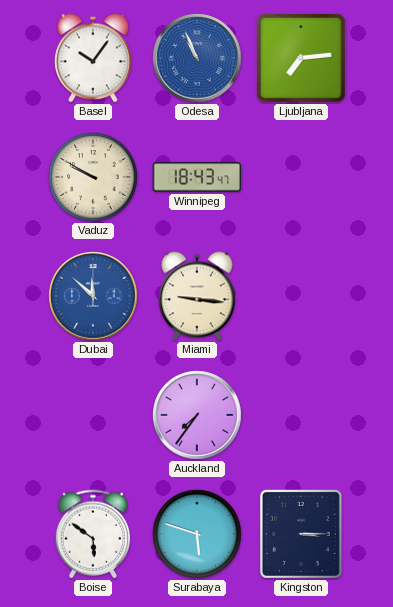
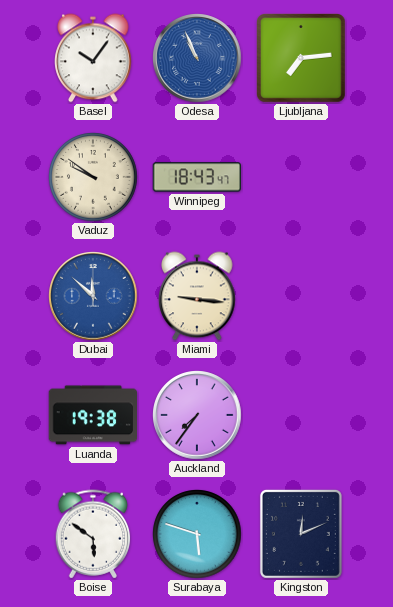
Vaduz: 9:50 -> 9:51 (93, 177)
Luanda: none -> 19:38 (93, 415)
Kingston: 3:15 -> 12:11 (301, 534)
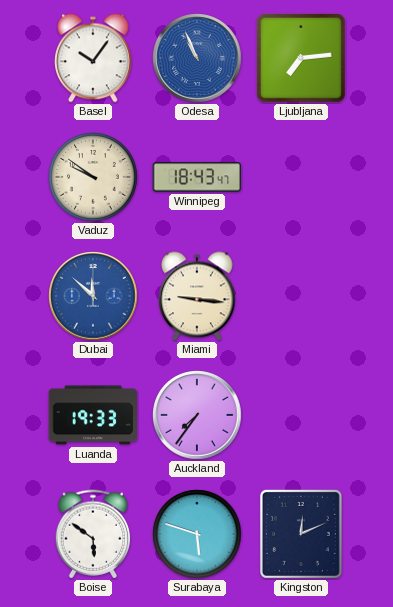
Luanda: 19:38 -> 19:33 (93, 415)
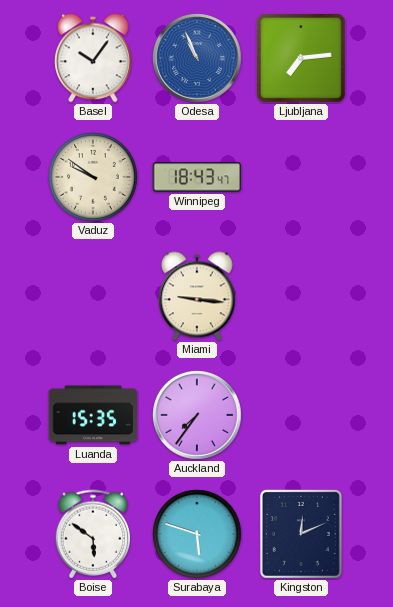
Dubai: 11:52 -> none (93, 296)
Luanda: 19:33 -> 15:35 (93, 415)
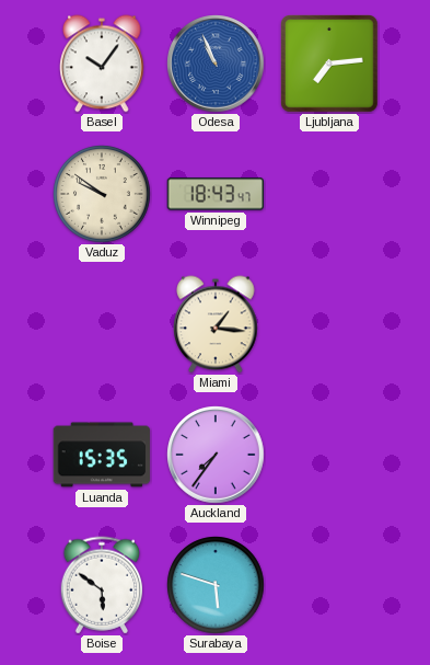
Miami: 9:16 -> 1:16 (216, 324)
Kingston: 12:11 -> none (301, 534)
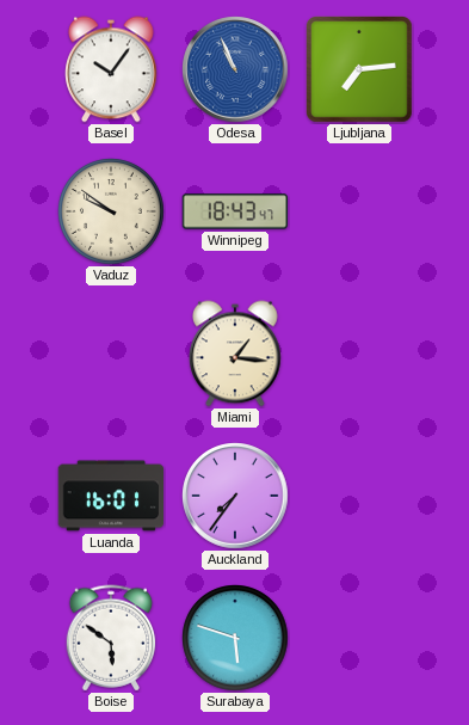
Luanda: 15:35 -> 16:01 (111, 496)
